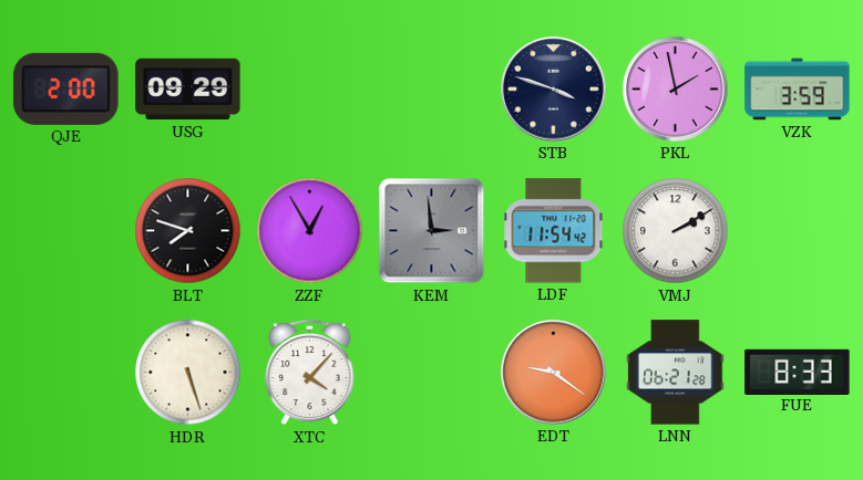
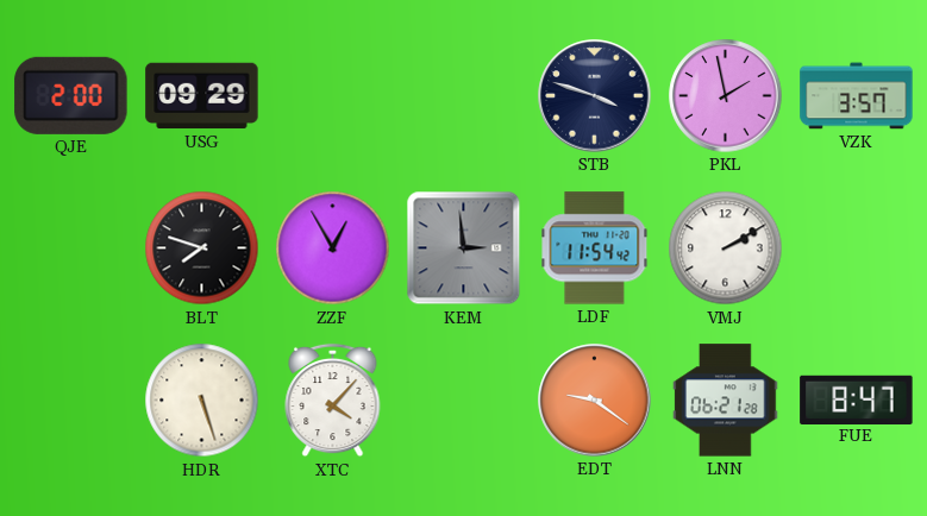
VZK: 3:59 -> 3:57 (857, 96)
FUE: 8:33 -> 8:47 (857, 399)
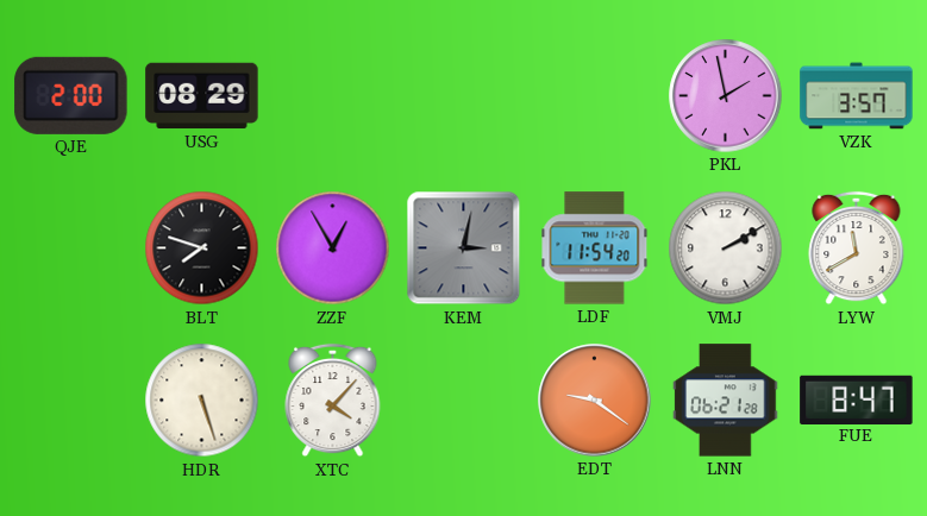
USG: 09:29 -> 08:29 (202, 96)
STB: 3:48 -> none (595, 96)
KEM: 2:59 -> 3:02 (464, 248)
LDF: 11:54:42 -> 11:54:20 (595, 248)
LYW: none -> 11:40 (857, 248)
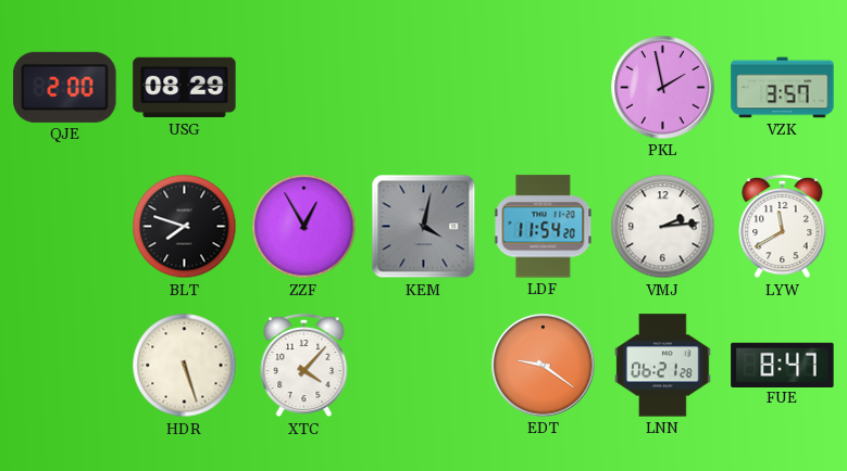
KEM: 3:02 -> 4:02 (424, 227)
VMJ: 2:10 -> 2:14 (663, 227)
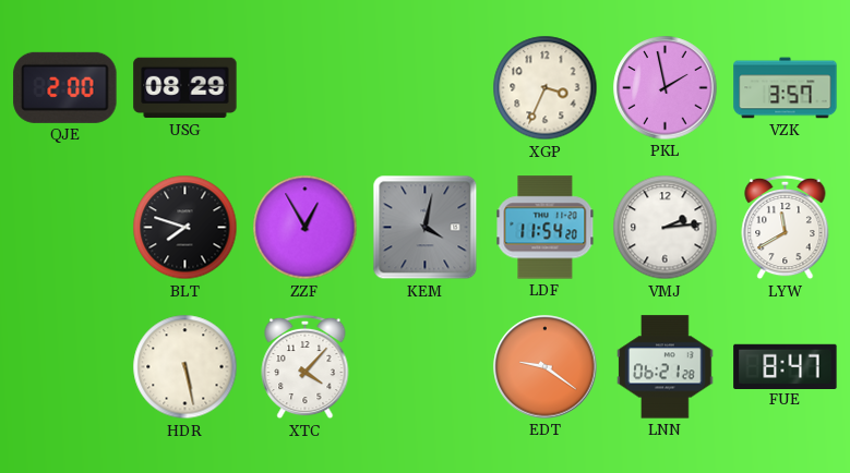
XGP: none -> 3:34 (546, 88)
HDR: 5:27 -> 5:28 (185, 367)
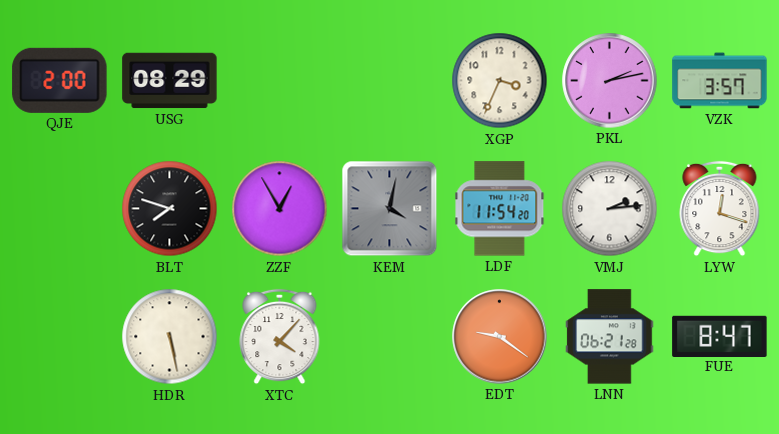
PKL: 1:58 -> 2:13 (610, 81)
LYW: 11:40 -> 12:18 (720, 209)
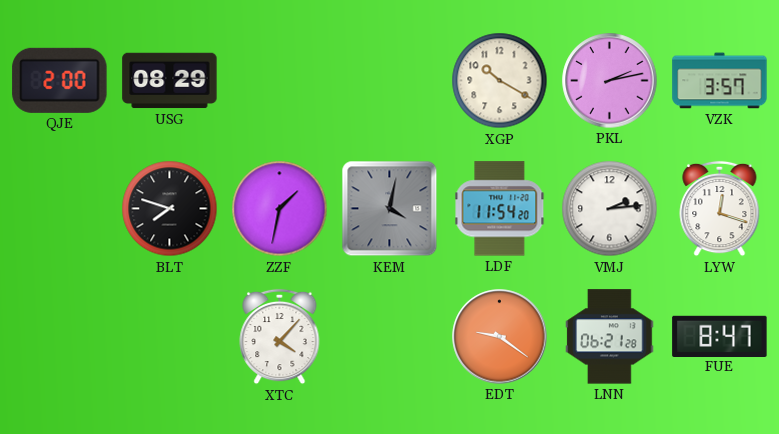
XGP: 3:34 -> 10:20 (500, 81)
ZZF: 12:55 -> 1:32 (280, 209)
HDR: 5:28 -> none (170, 337)
